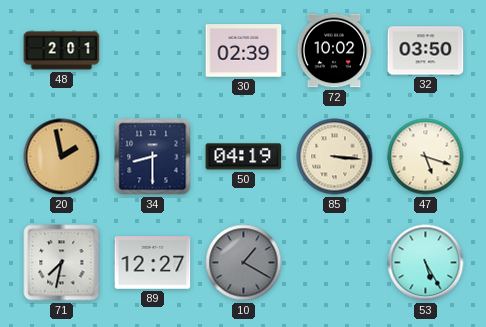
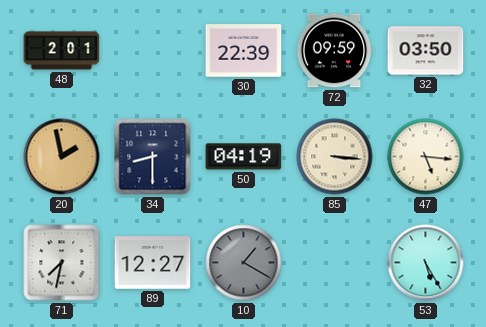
30: 02:39 -> 22:39 (244, 51)
72: 10:02 -> 09:59 (334, 51)
47: 5:18 -> 5:16 (426, 157)
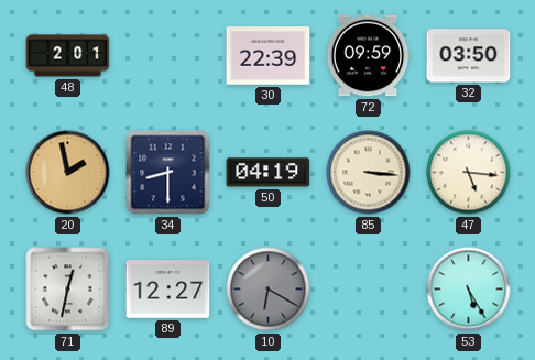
71: 7:32 -> 12:32 (68, 290)
10: 1:20 -> 6:20 (269, 290)
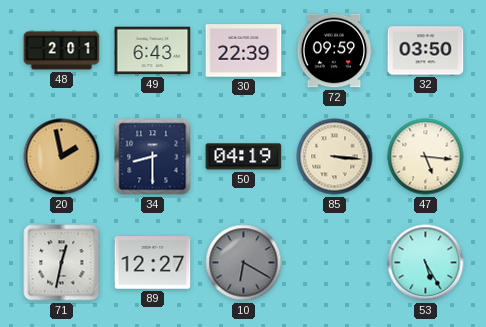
49: none -> 6:43 (153, 51)
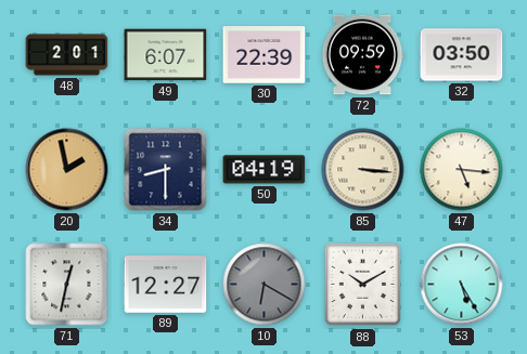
49: 6:43 -> 6:07 (166, 55)
88: none -> 10:10 (363, 285)
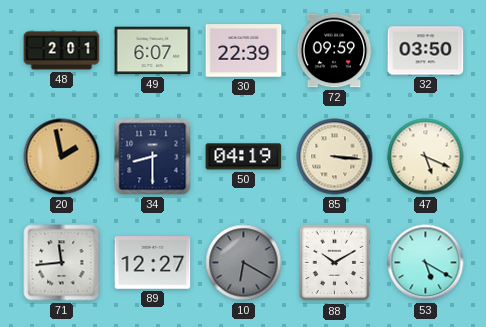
47: 5:16 -> 5:19 (426, 157)
71: 12:32 -> 11:44 (62, 263)
53: 5:25 -> 5:20 (426, 263)
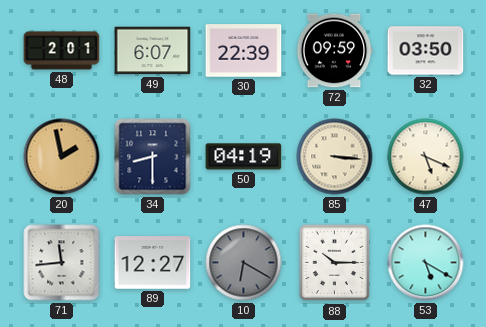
88: 10:10 -> 10:15 (335, 263)
